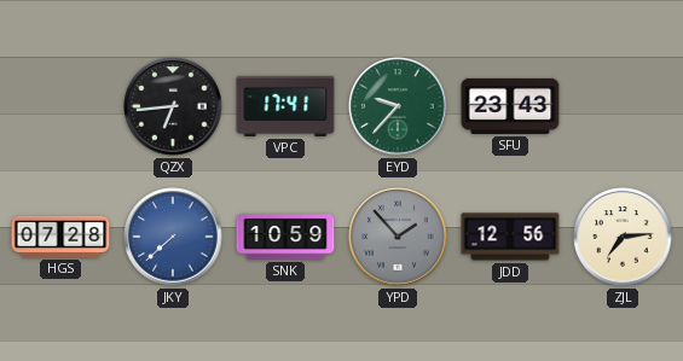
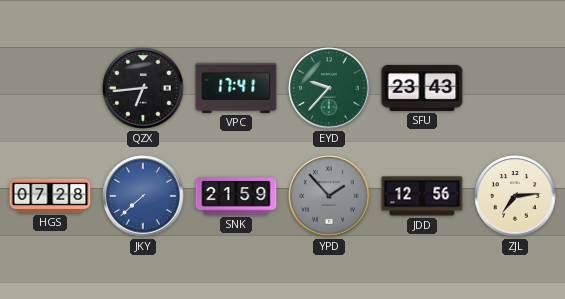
SNK: 10:59 -> 21:59 (236, 196)
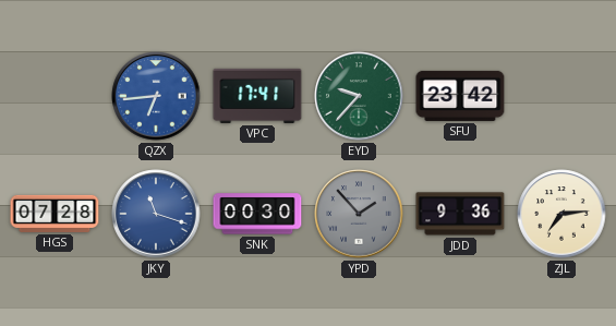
QZX dial: black -> blue (156, 96)
SFU: 23:43 -> 23:42 (460, 96)
JKY: 7:38 -> 11:18 (156, 214)
SNK: 21:59 -> 00:30 (257, 214)
JDD: 12:56 -> 9:36 (460, 214)
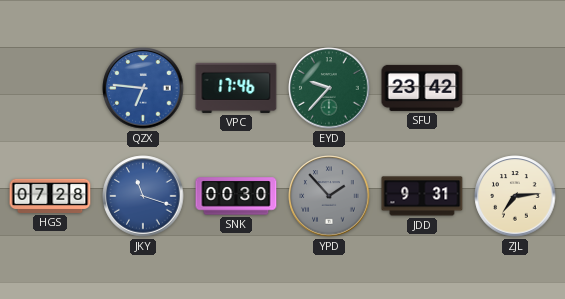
QZX: 6:44 -> 6:46 (143, 88)
VPC: 17:41 -> 17:46 (236, 88)
JDD: 9:36 -> 9:31 (422, 196)
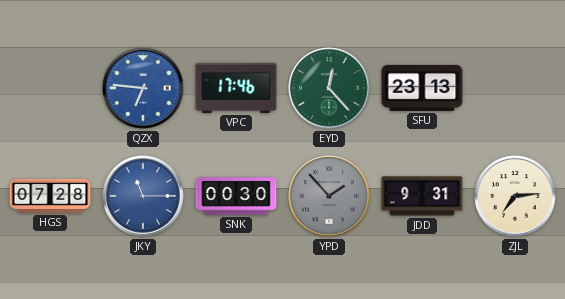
EYD: 9:37 -> 12:23 (329, 88)
SFU: 23:42 -> 23:13 (422, 88)
JKY: 11:18 -> 11:15 (143, 196)
